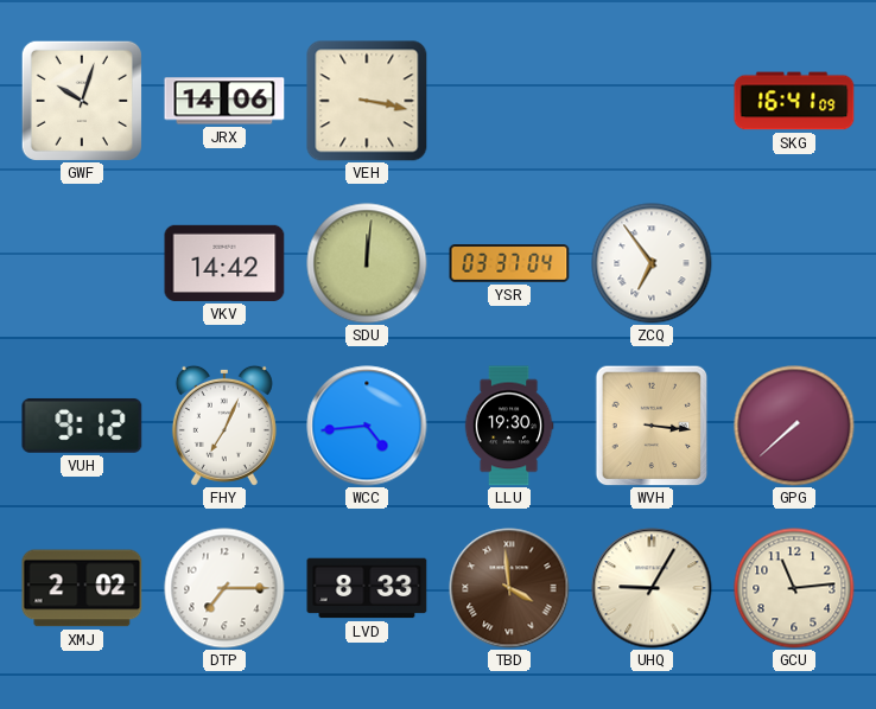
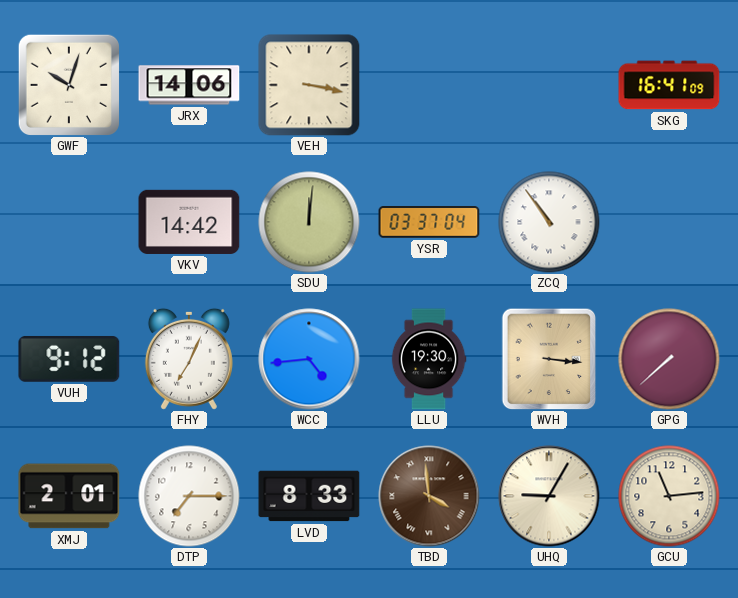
ZCQ: 6:54 -> 10:54 (549, 222)
XMJ: 2:02 -> 2:01 (69, 496)
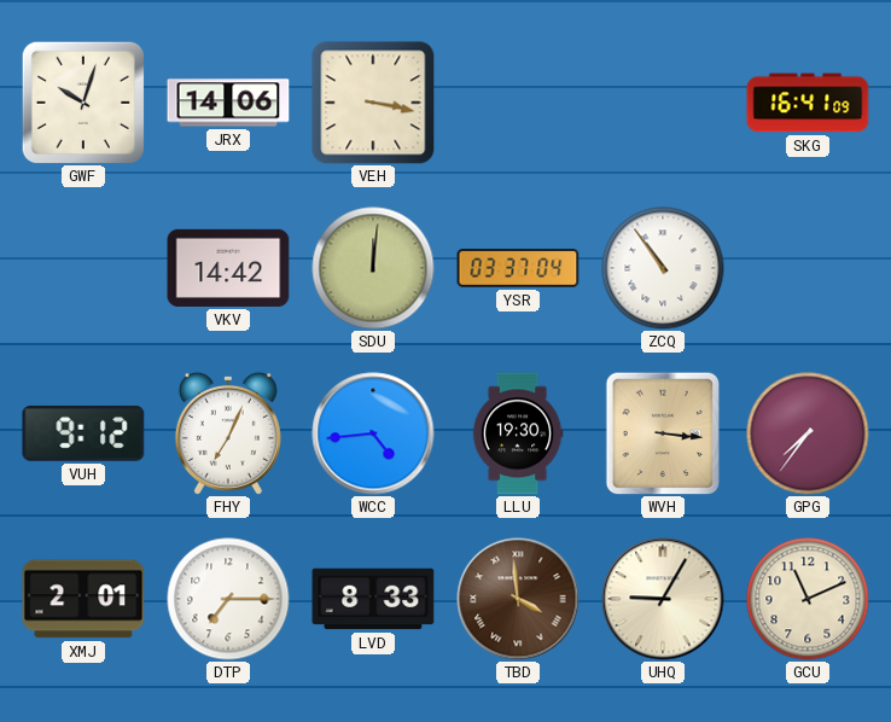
GPG: 7:38 -> 7:36 (808, 433)
GCU: 11:14 -> 11:11 (808, 599)
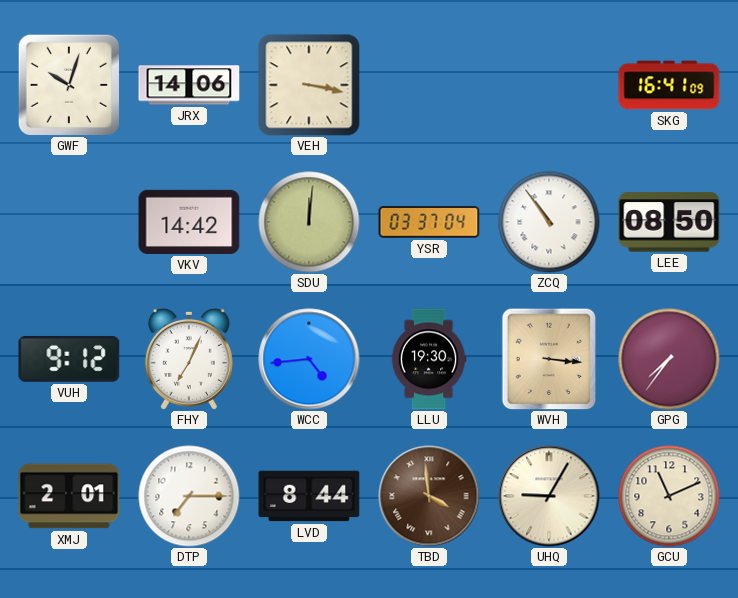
LEE: none -> 08:50 (669, 222)
LVD: 8:33 -> 8:44 (309, 496)
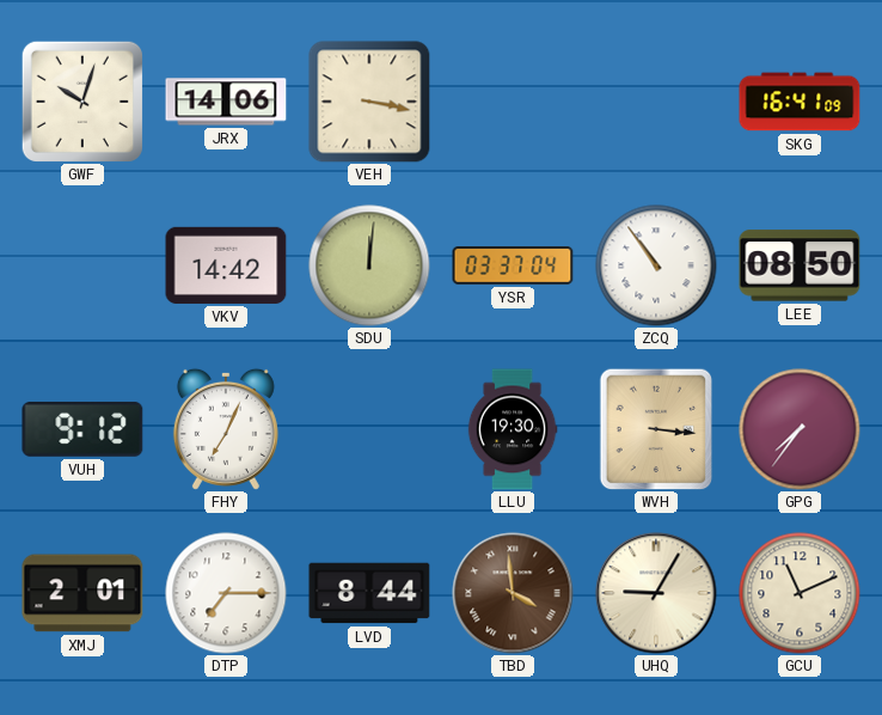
WCC: 4:44 -> none (309, 359)
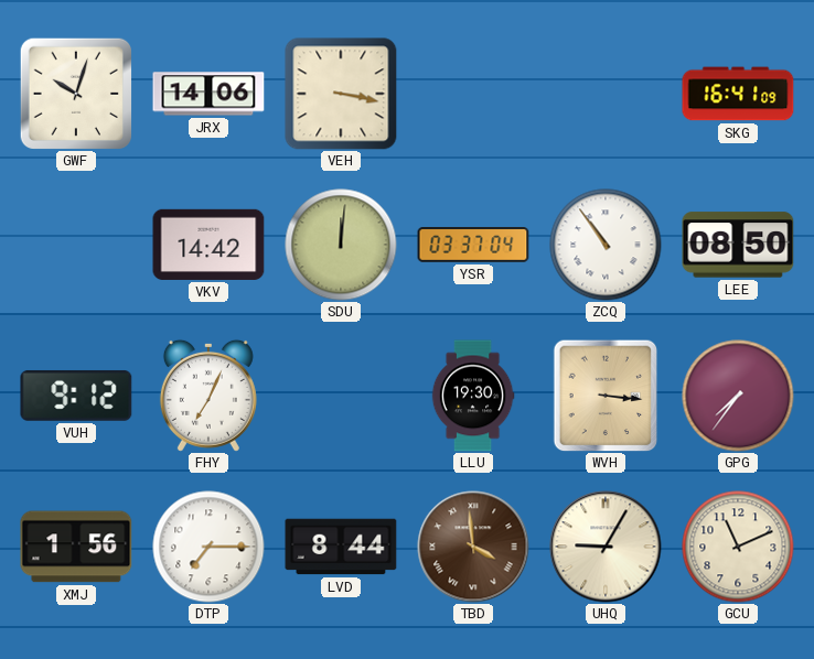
XMJ: 2:01 -> 1:56 (76, 547)
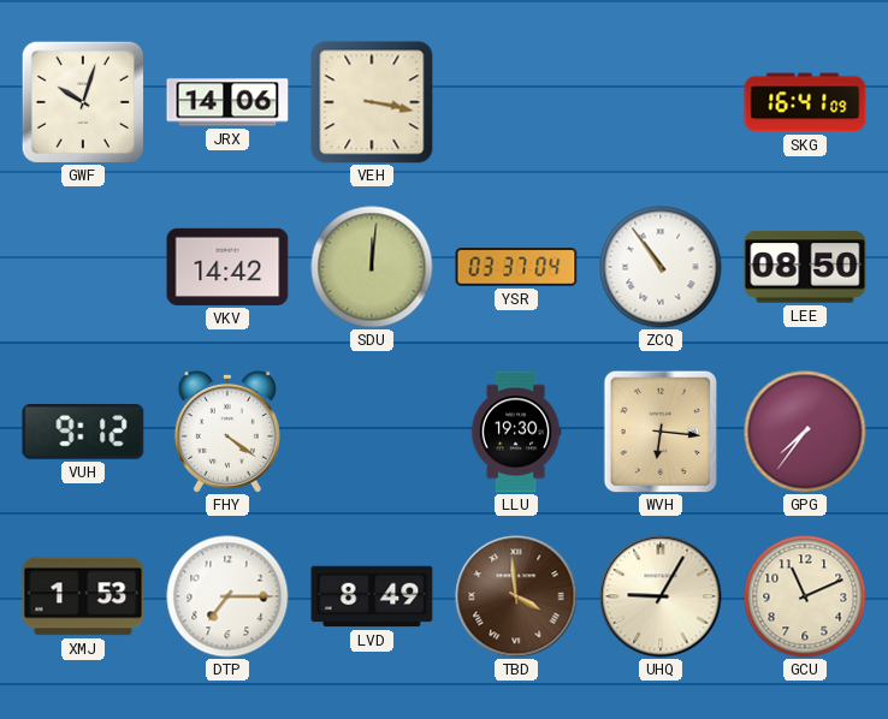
FHY: 7:04 -> 4:21 (227, 432)
WVH: 3:16 -> 6:16 (661, 432)
XMJ: 1:56 -> 1:53 (83, 596)
LVD: 8:44 -> 8:49 (372, 596)
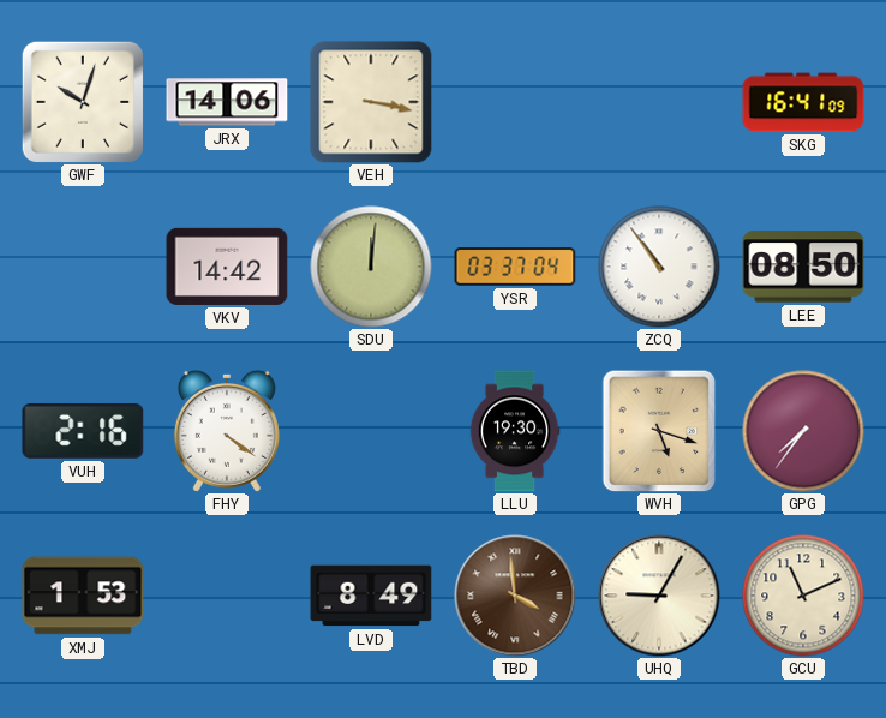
VUH: 9:12 -> 2:16 (83, 431)
WVH: 6:16 -> 5:18 (659, 431)
DTP: 7:15 -> none (227, 596)
